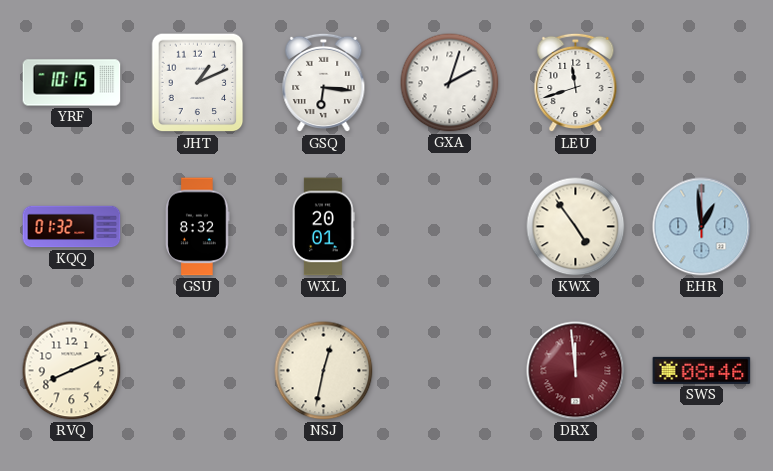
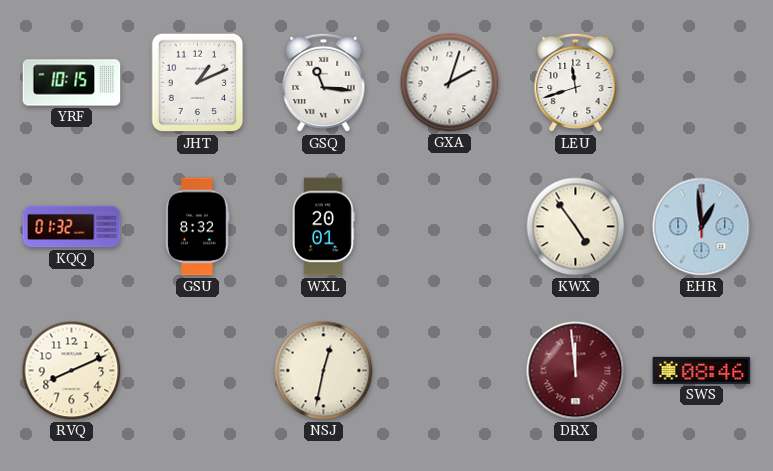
GSQ: 6:16 -> 11:16 (324, 83)
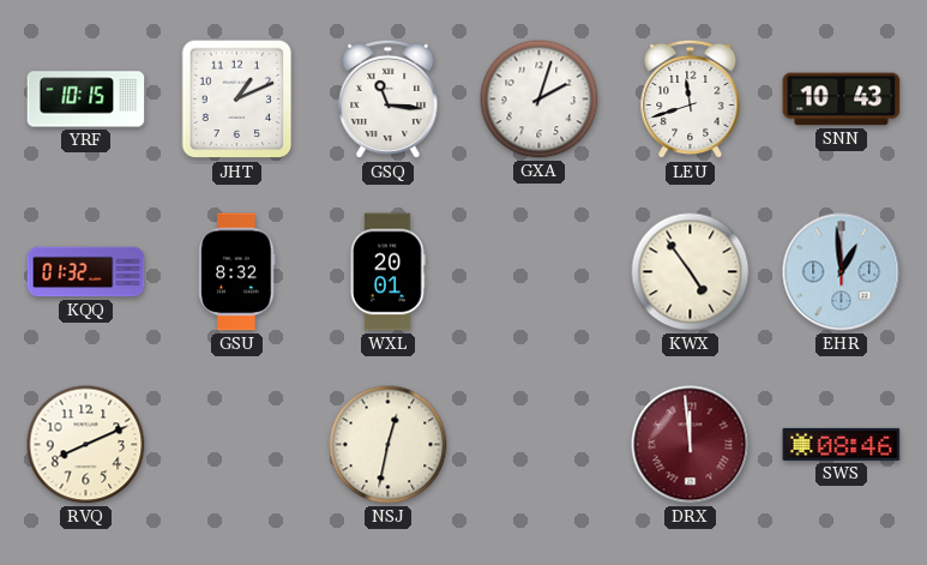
SNN: none -> 10:43 (842, 100)
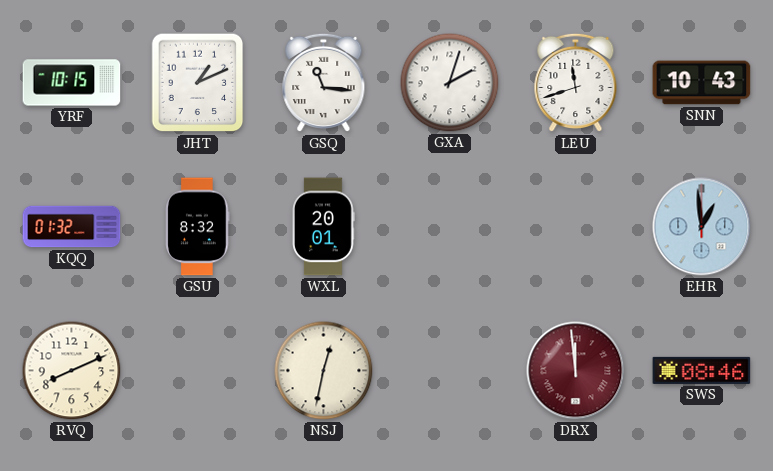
KWX: 4:54 -> none (691, 272)
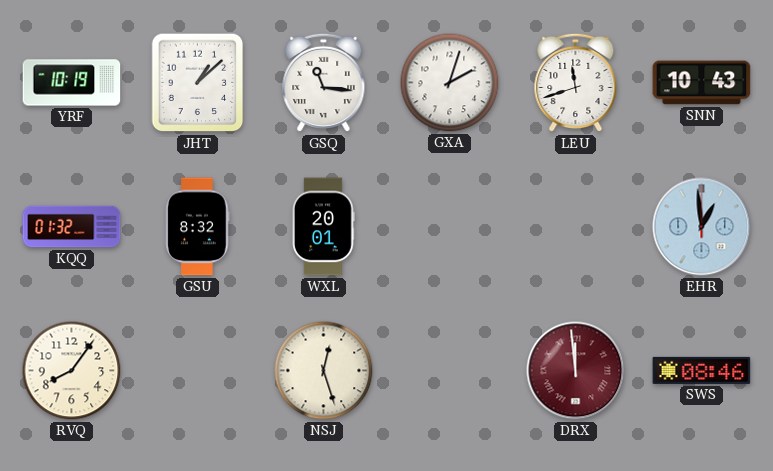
YRF: 10:15 -> 10:19 (72, 83)
JHT: 1:11 -> 1:08 (198, 83)
RVQ: 8:11 -> 8:06 (72, 371)
NSJ: 12:32 -> 12:27 (324, 371)
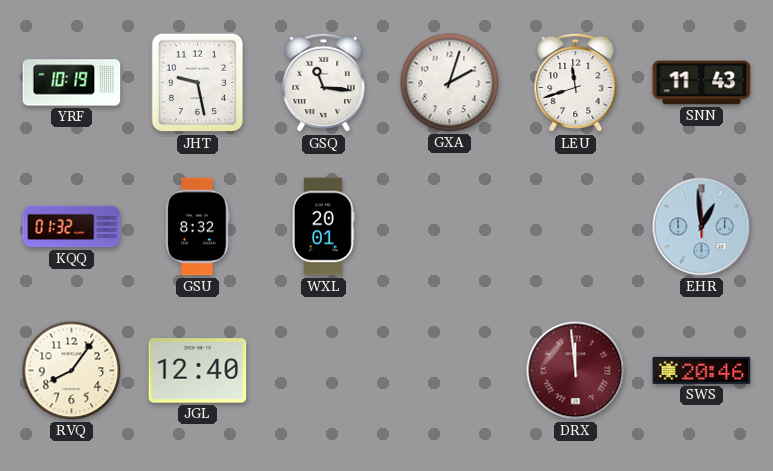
JHT: 1:08 -> 9:28 (198, 83)
SNN: 10:43 -> 11:43 (702, 83)
JGL: none -> 12:40 (198, 371)
NSJ: 12:27 -> none (324, 371)
SWS: 08:46 -> 20:46 (702, 370)
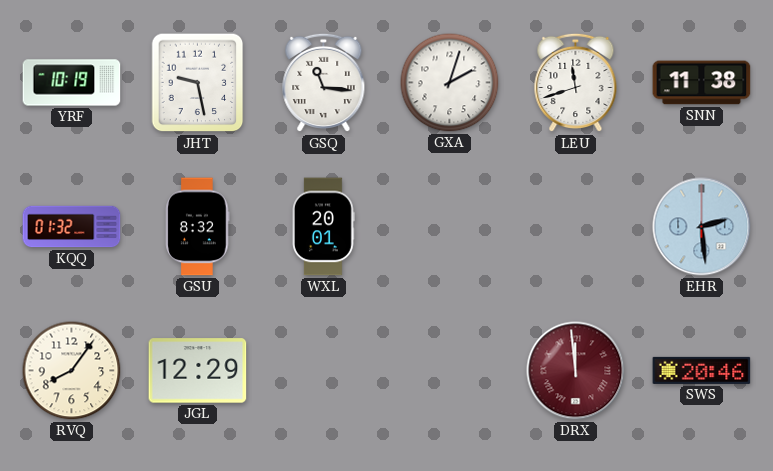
SNN: 11:43 -> 11:38 (702, 83)
EHR: 12:59 -> 2:29 (702, 227)
JGL: 12:40 -> 12:29 (198, 371)
